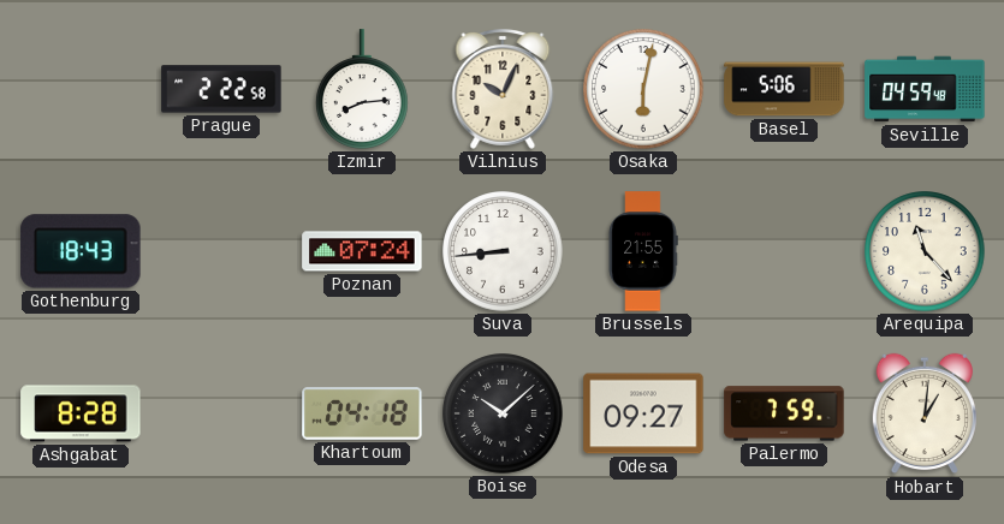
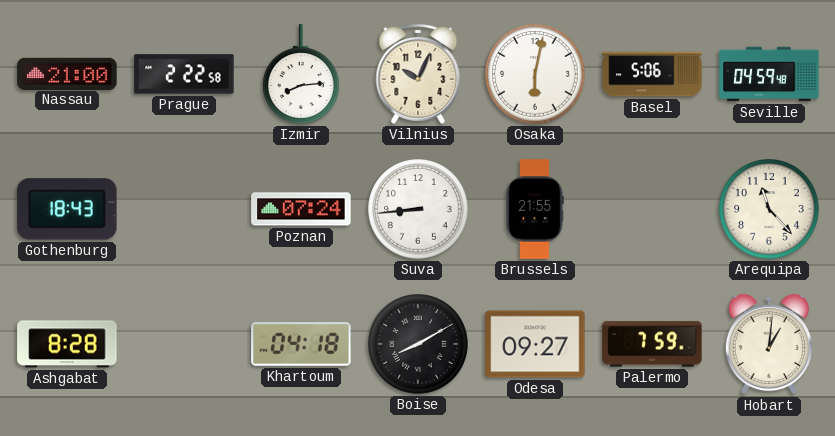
Nassau: none -> 21:00 (67, 73)
Boise: 10:08 -> 8:10 (418, 344)
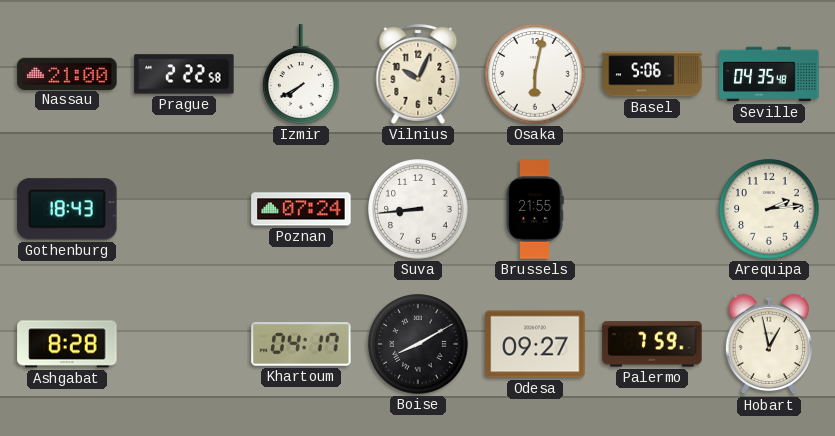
Izmir: 8:14 -> 7:40 (302, 74)
Seville: 04:59 -> 04:35 (769, 74)
Arequipa: 11:23 -> 2:14 (769, 209)
Khartoum: 04:18 -> 04:17 (301, 344)
Hobart: 1:01 -> 12:58 (769, 344)
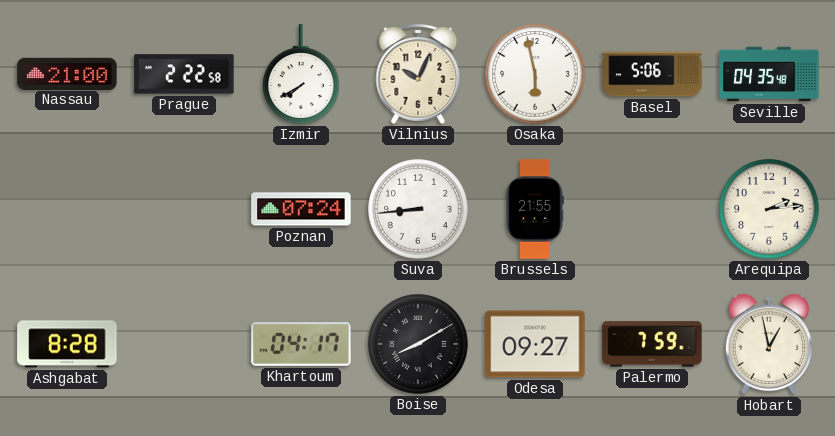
Osaka: 6:02 -> 5:58 (535, 74)
Gothenburg: 18:43 -> none (67, 209)
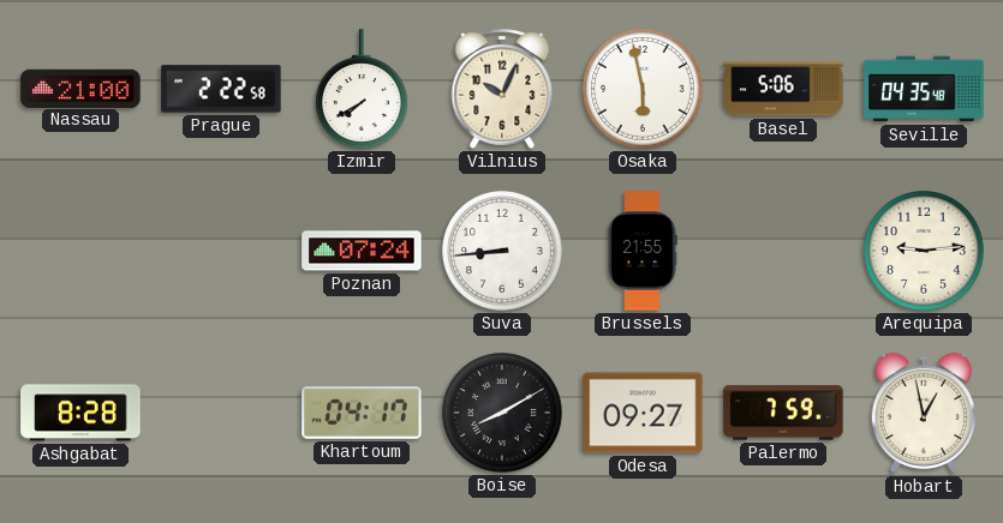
Arequipa: 2:14 -> 9:14 (924, 251)
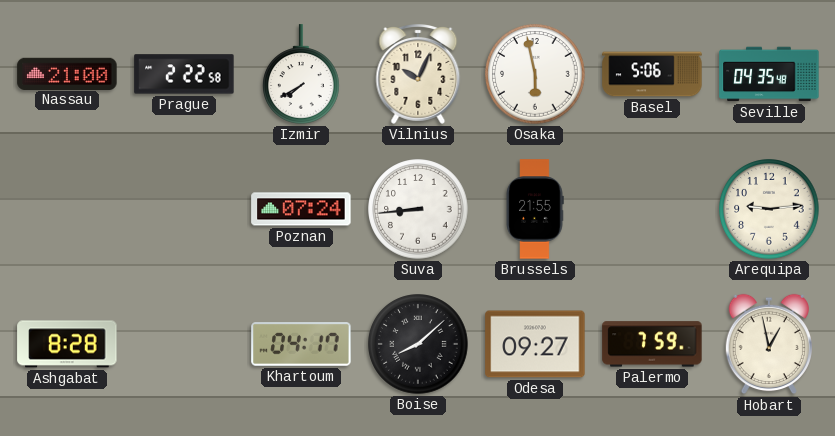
Boise: 8:10 -> 8:08 (418, 344)
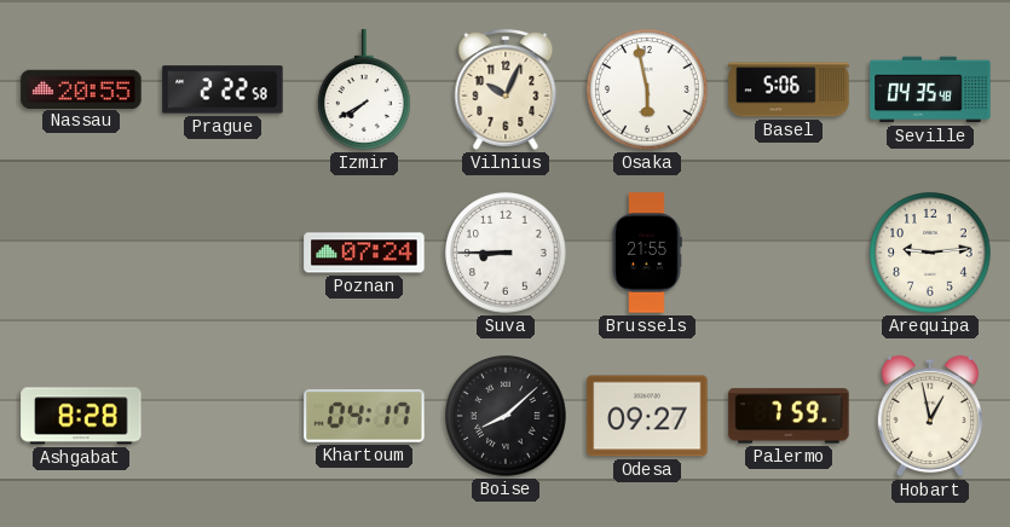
Nassau: 21:00 -> 20:55 (81, 88)
Suva: 8:44 -> 8:45 (506, 253)
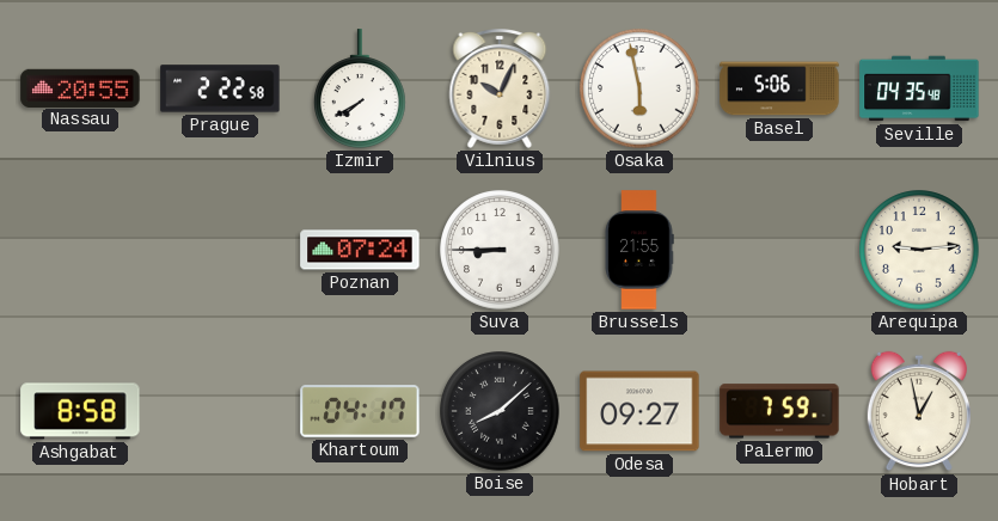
Ashgabat: 8:28 -> 8:58 (80, 411)
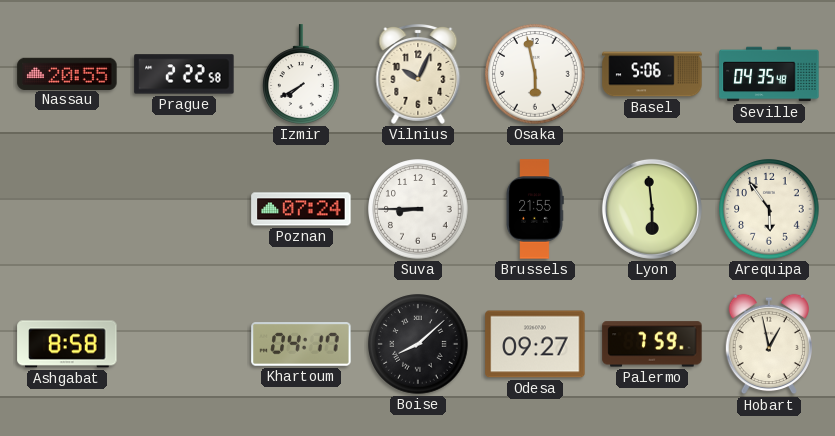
Lyon: none -> 5:59 (652, 209)
Arequipa: 9:14 -> 5:54 (769, 209)
